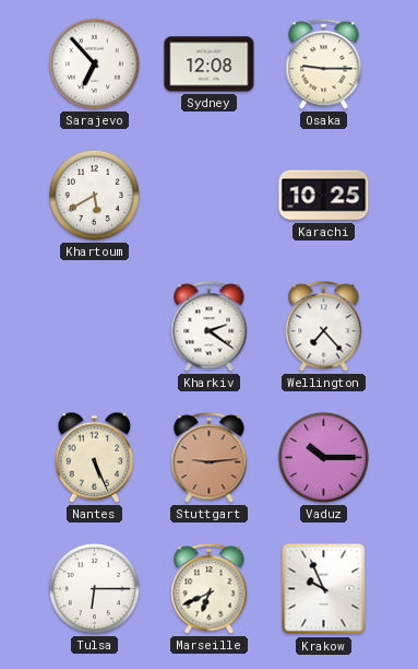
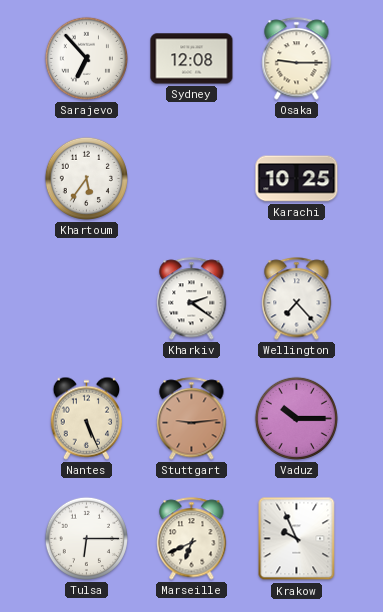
Khartoum: 5:40 -> 5:36 (86, 178)
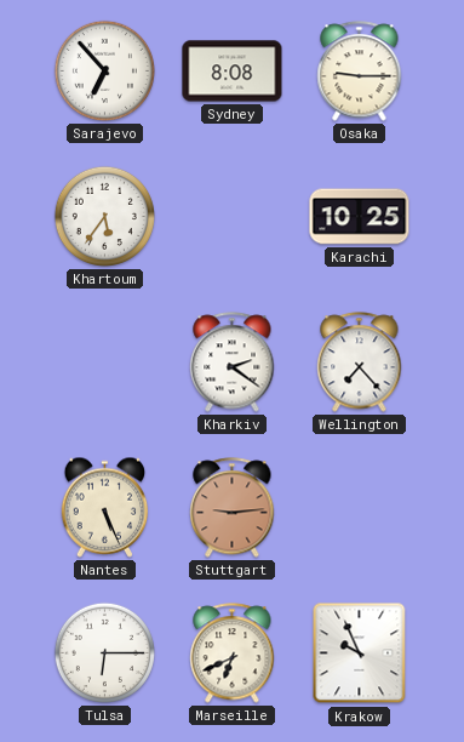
Sydney: 12:08 -> 8:08 (233, 72)
Vaduz: 10:15 -> none (296, 418)
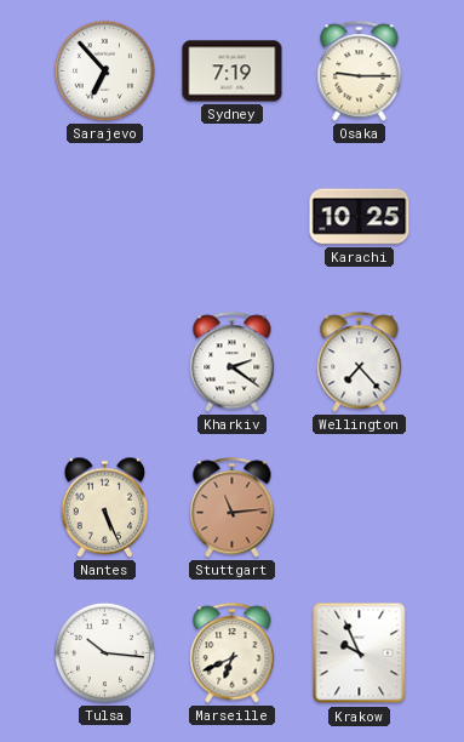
Sydney: 8:08 -> 7:19 (233, 72)
Khartoum: 5:36 -> none (104, 216)
Stuttgart: 9:14 -> 11:14 (233, 508)
Tulsa: 6:15 -> 10:16 (104, 652)
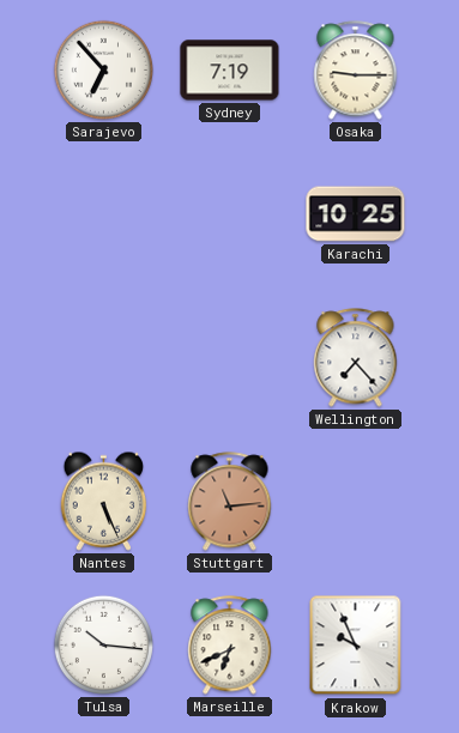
Kharkiv: 2:21 -> none (233, 363)
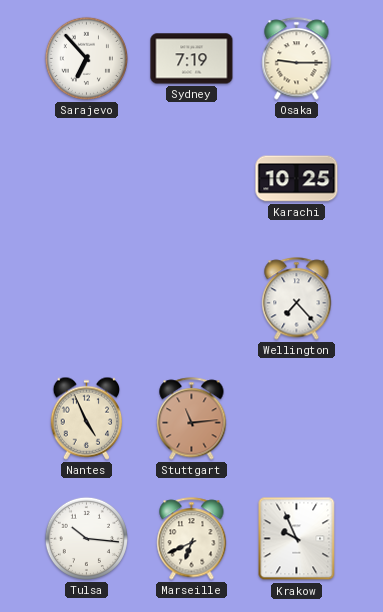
Nantes: 5:26 -> 4:56 (87, 418)
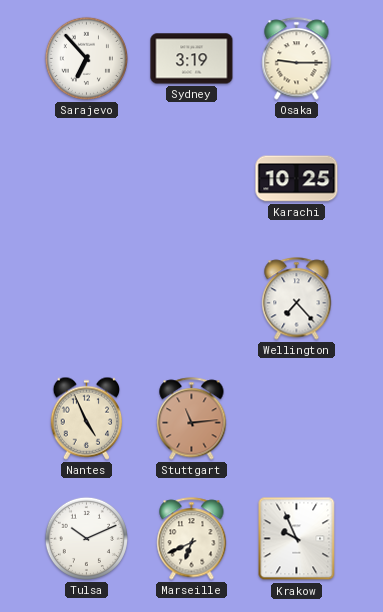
Sydney: 7:19 -> 3:19 (192, 59)
Tulsa: 10:16 -> 10:11 (86, 538)
